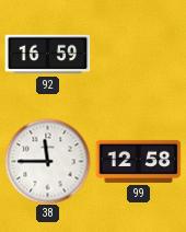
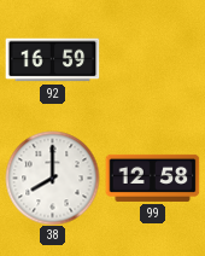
38: 11:45 -> 8:00 (52, 178)
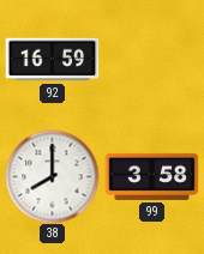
99: 12:58 -> 3:58 (151, 176)
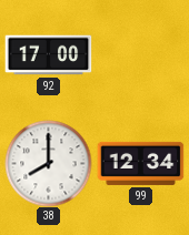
92: 16:59 -> 17:00 (48, 55)
99: 3:58 -> 12:34 (140, 163)
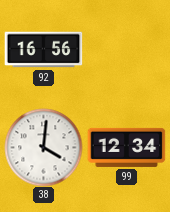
92: 17:00 -> 16:56 (43, 50)
38: 8:00 -> 4:01 (43, 147)
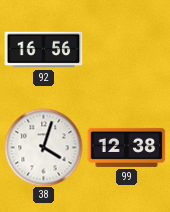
38: 4:01 -> 4:03 (43, 147)
99: 12:34 -> 12:38 (126, 147)
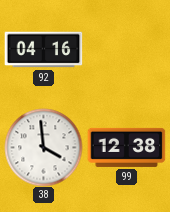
92: 16:56 -> 04:16 (43, 50)
38: 4:03 -> 3:59 (43, 147)
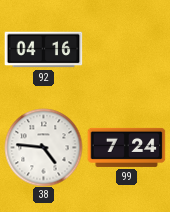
38: 3:59 -> 4:46 (43, 147)
99: 12:38 -> 7:24 (126, 147)
